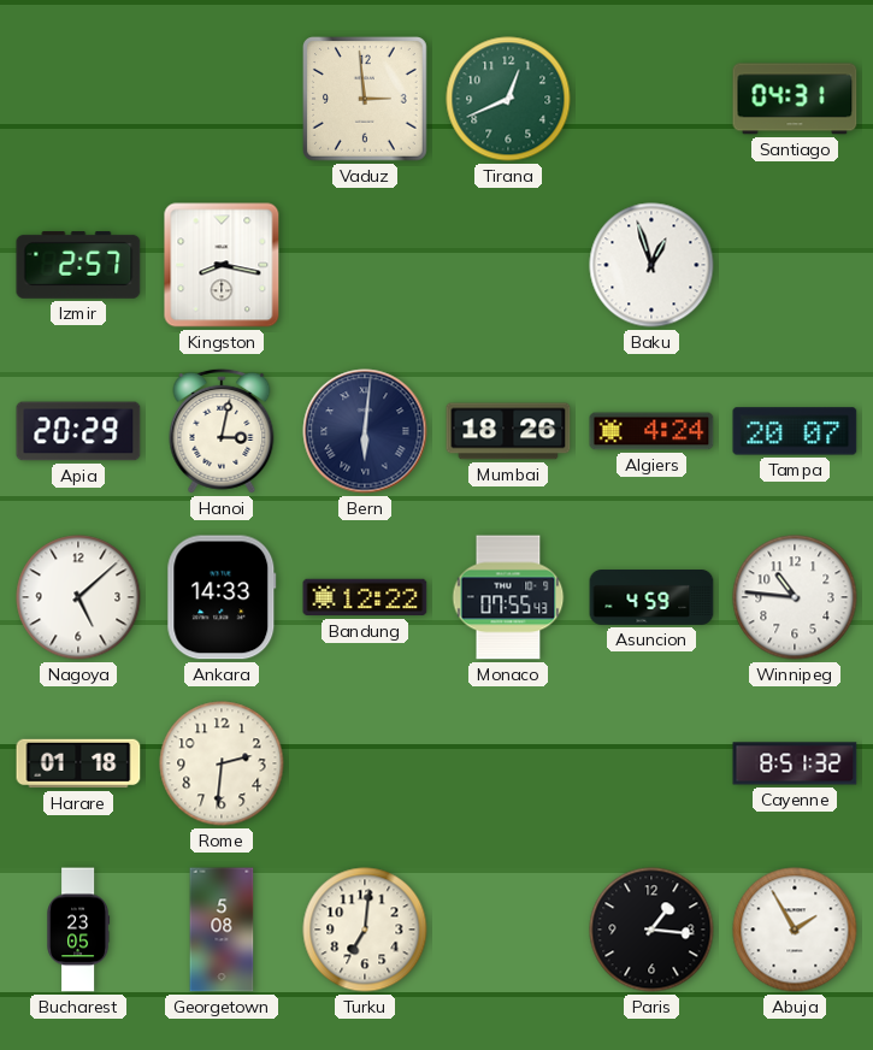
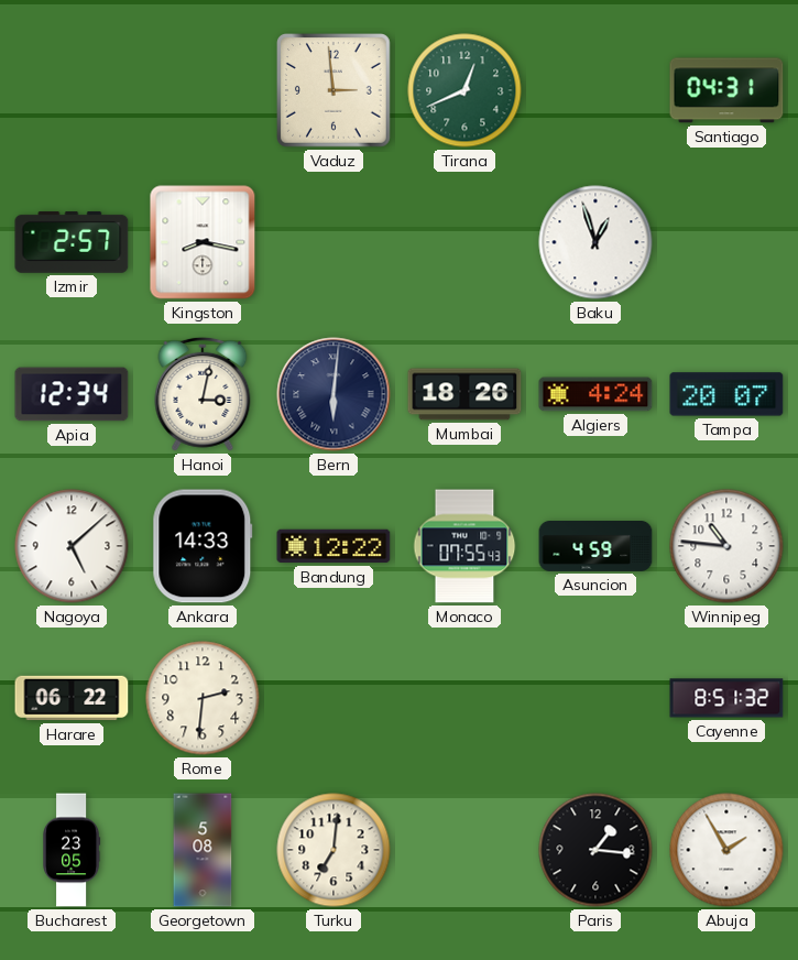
Apia: 20:29 -> 12:34 (72, 394)
Harare: 01:18 -> 06:22 (72, 698)
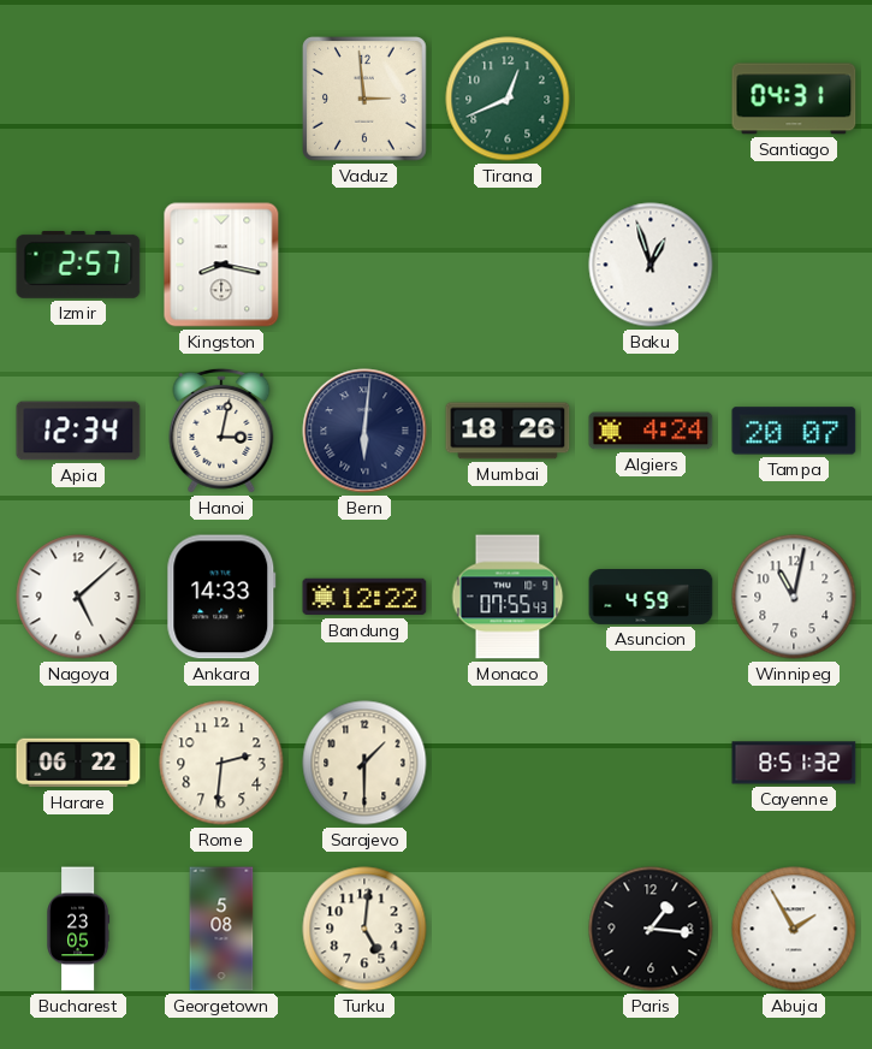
Winnipeg: 10:46 -> 11:02 (794, 597)
Sarajevo: none -> 1:30 (364, 763)
Turku: 7:01 -> 5:01 (364, 929)
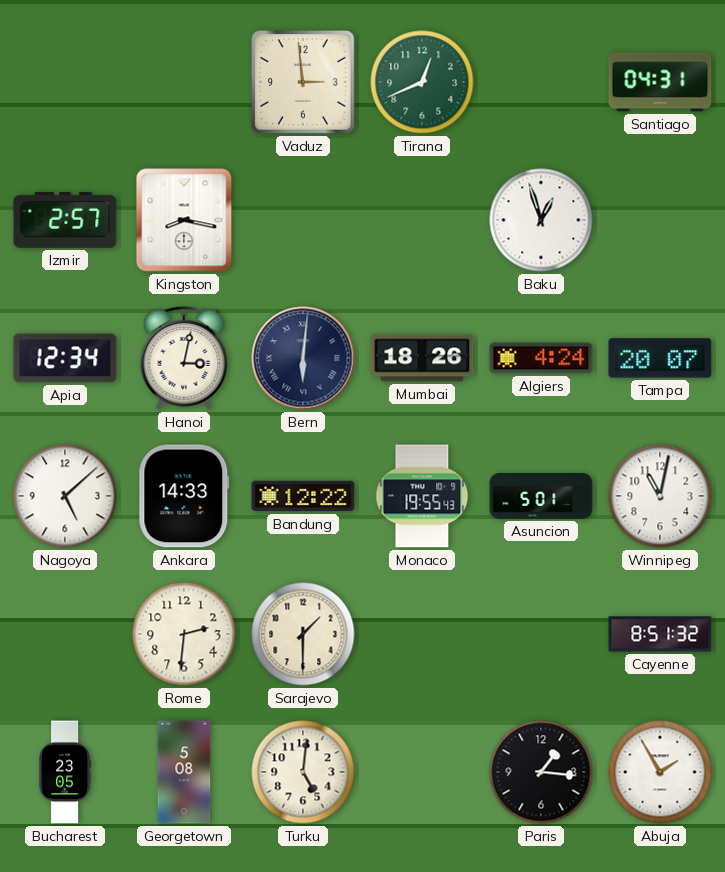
Monaco: 07:55 -> 19:55 (422, 496)
Asuncion: 4:59 -> 5:01 (541, 497)
Harare: 06:22 -> none (78, 763)
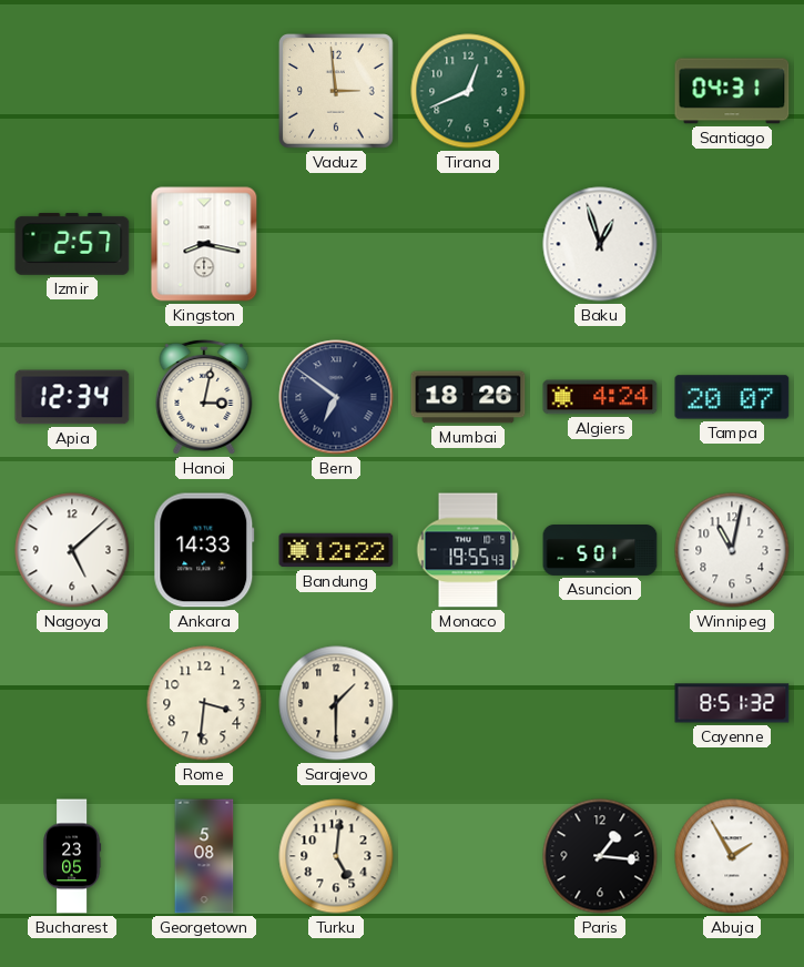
Bern: 6:01 -> 6:51 (336, 397)
Rome: 2:31 -> 3:31 (204, 703)
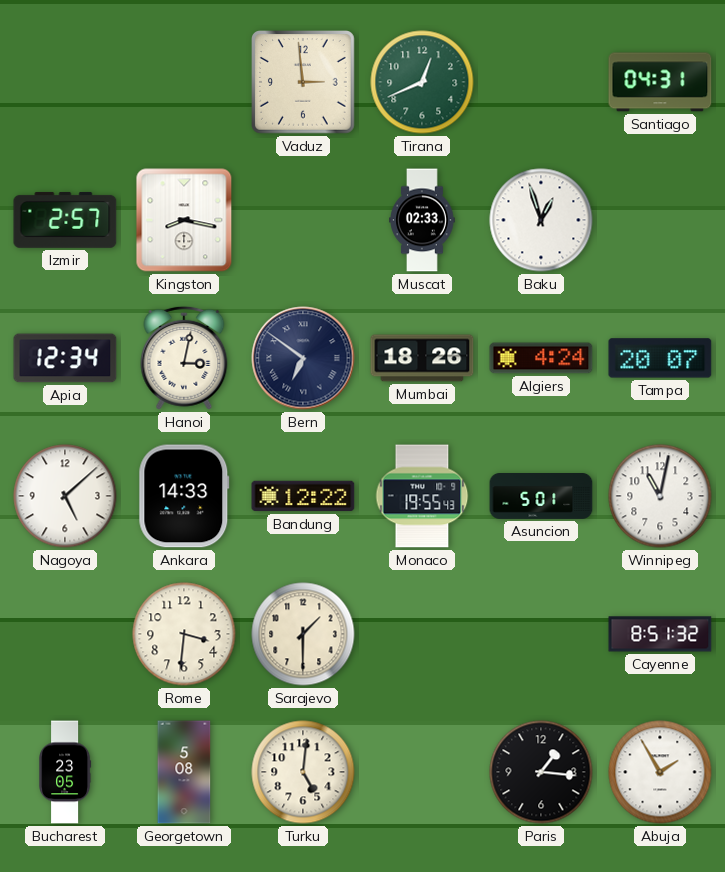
Muscat: none -> 02:33 (422, 220)
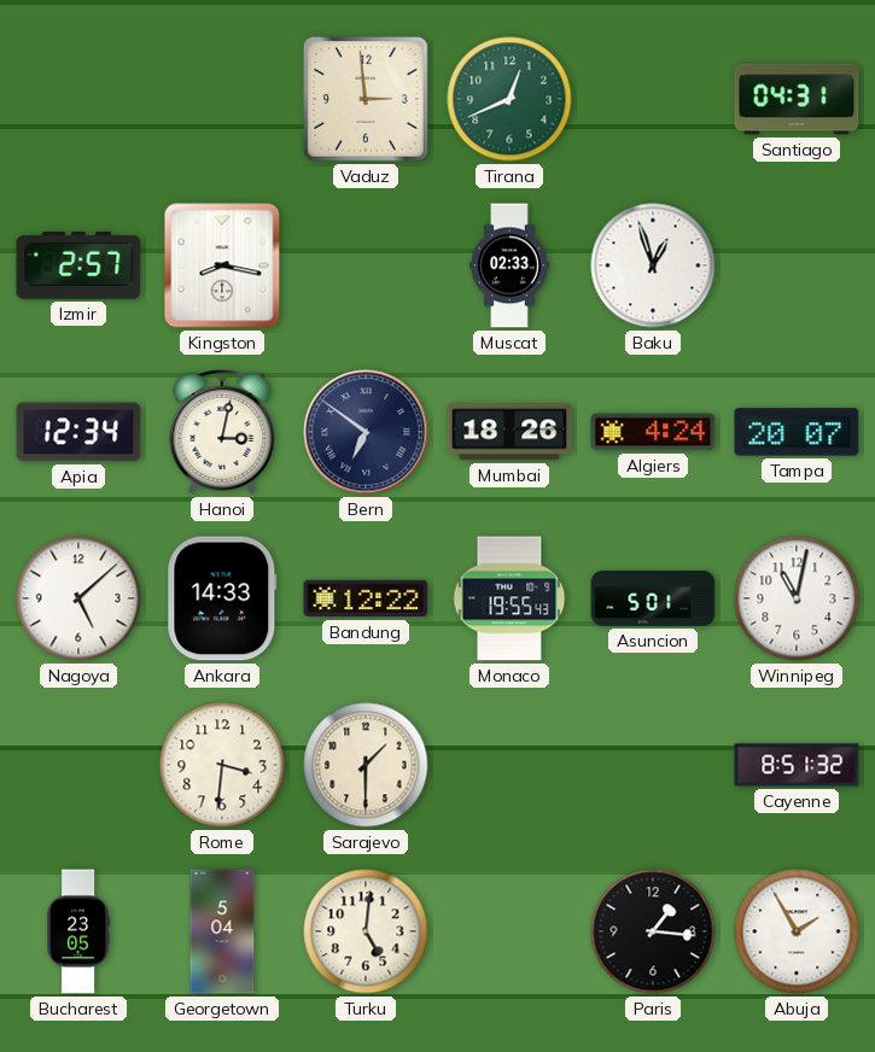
Georgetown: 5:08 -> 5:04 (222, 931)
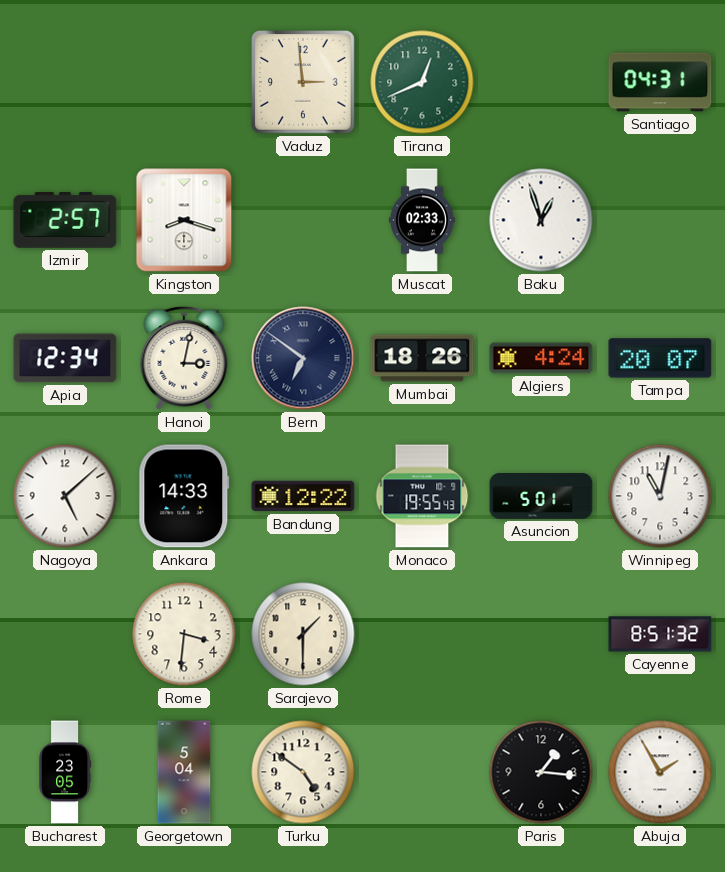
Kingston: 8:17 -> 8:18 (184, 220)
Turku: 5:01 -> 4:51 (303, 772)
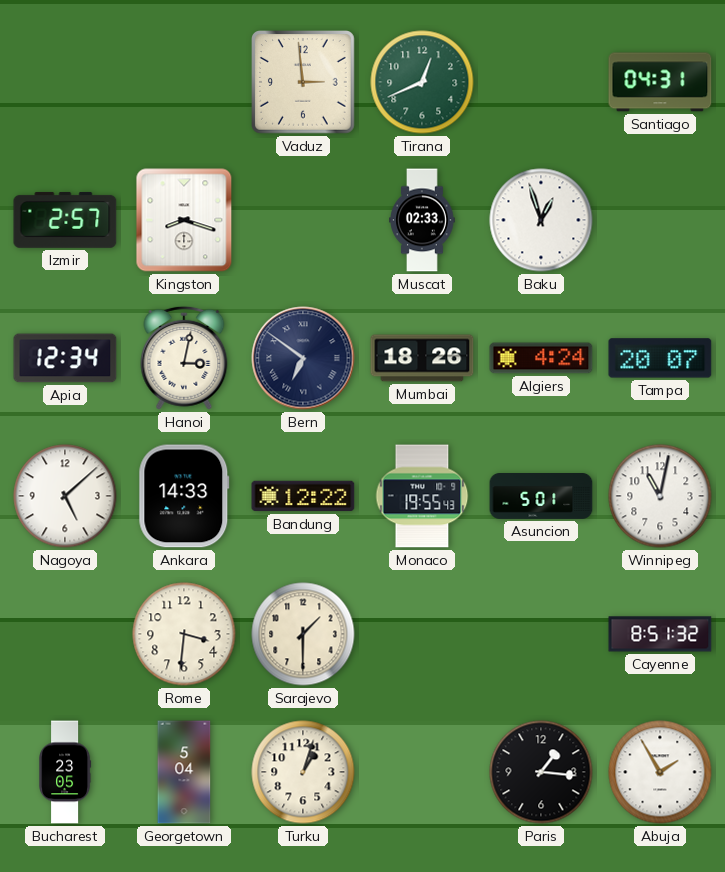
Turku: 4:51 -> 1:03 (303, 772)
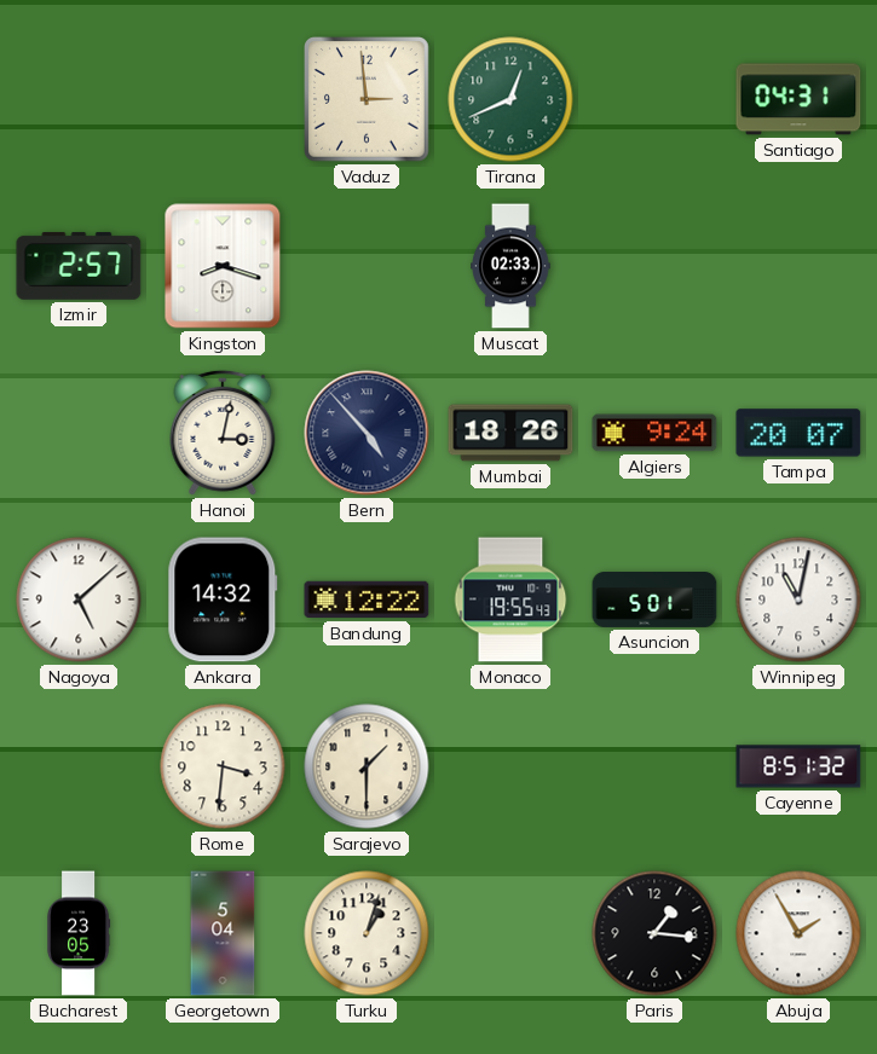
Baku: 12:57 -> none (541, 220)
Apia: 12:34 -> none (65, 358)
Bern: 6:51 -> 4:53 (367, 433)
Algiers: 4:24 -> 9:24 (654, 433)
Ankara: 14:33 -> 14:32 (223, 600)
